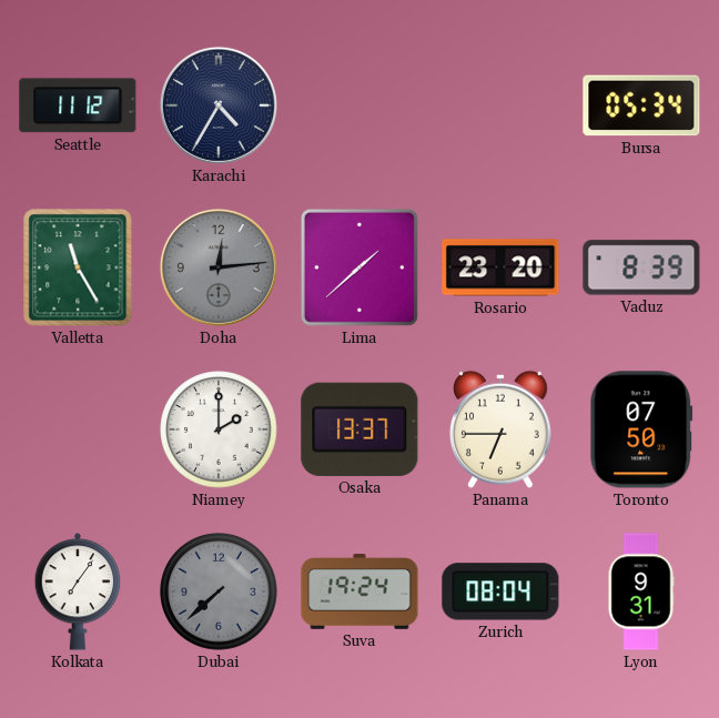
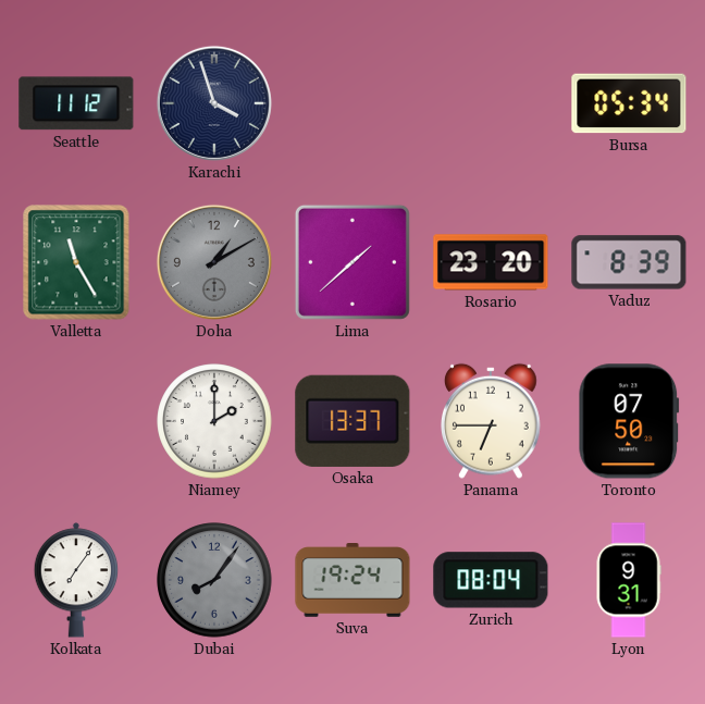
Karachi: 4:35 -> 3:57 (214, 103)
Doha: 12:14 -> 1:10 (214, 262)
Dubai: 7:38 -> 8:06 (214, 580)
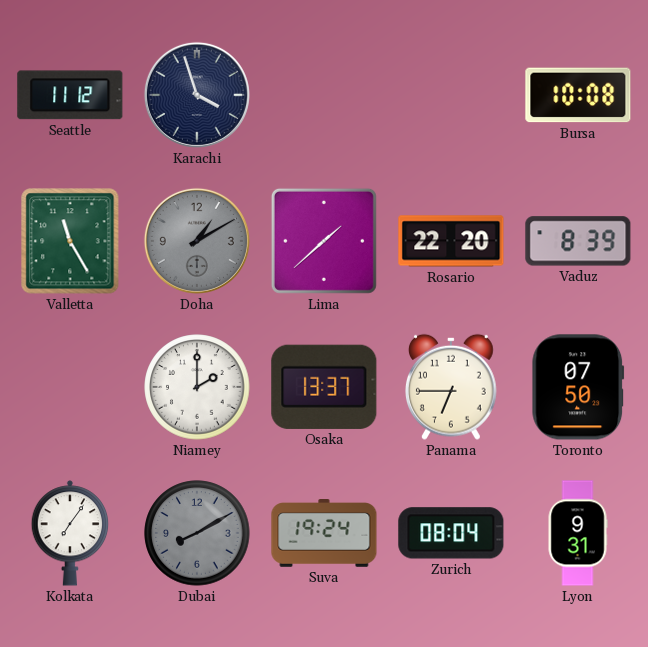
Bursa: 05:34 -> 10:08 (578, 95)
Rosario: 23:20 -> 22:20 (451, 241)
Dubai: 8:06 -> 8:10 (197, 533)
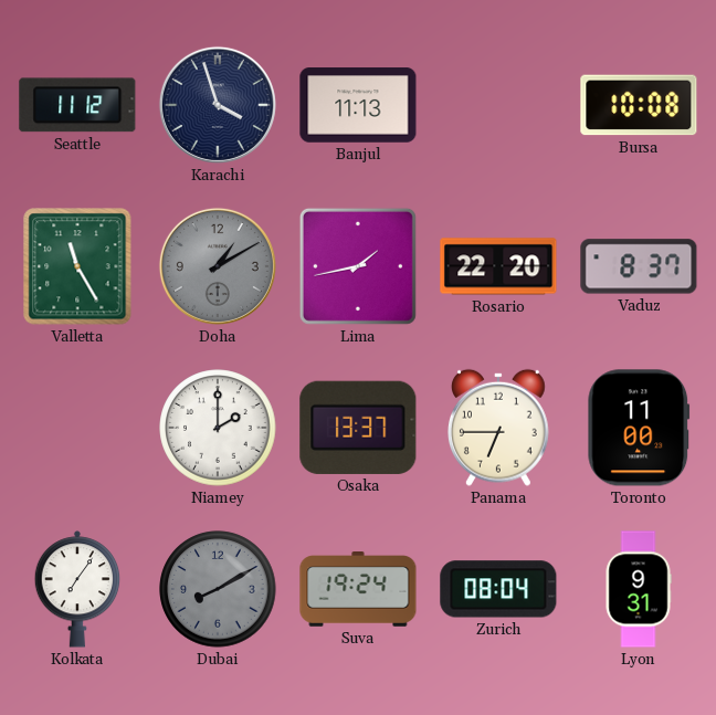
Banjul: none -> 11:13 (358, 105)
Lima: 1:38 -> 1:43 (358, 266)
Vaduz: 8:39 -> 8:37 (639, 266)
Toronto: 07:50 -> 11:00 (639, 428)
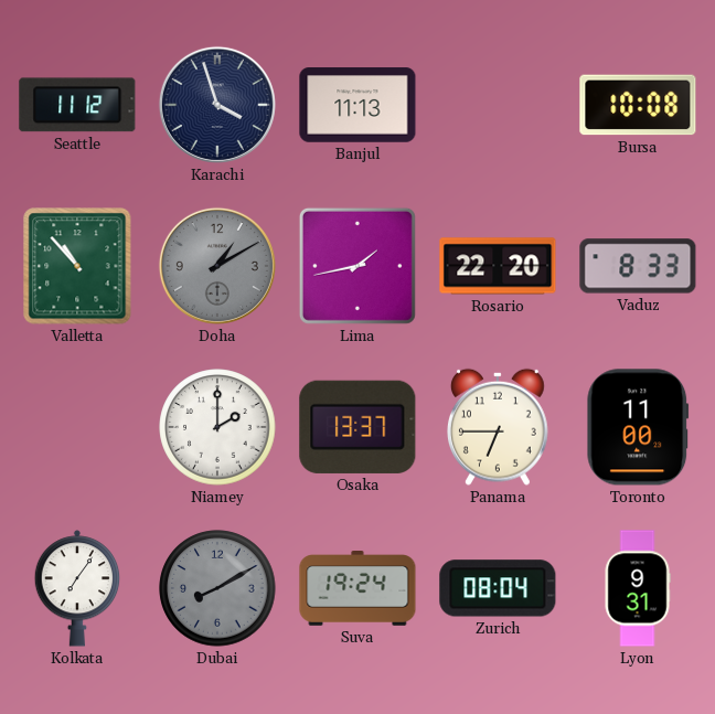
Valletta: 11:25 -> 10:53 (77, 266)
Vaduz: 8:37 -> 8:33 (638, 266)
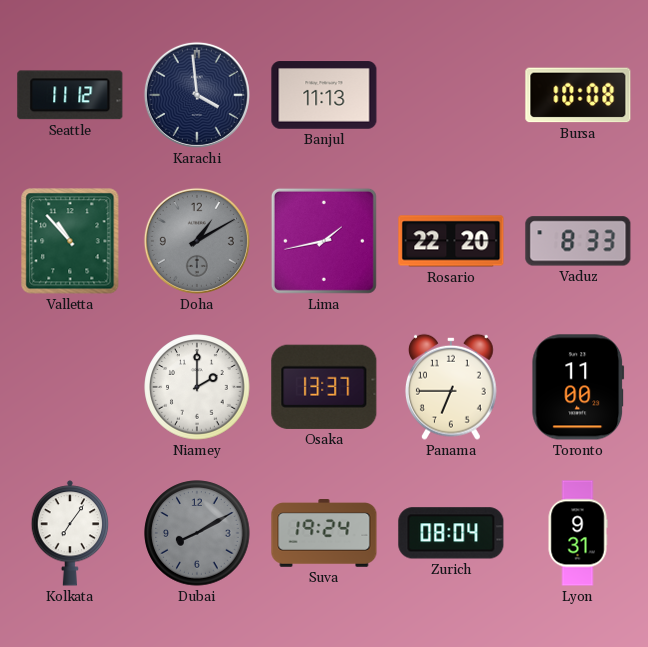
Karachi: 3:57 -> 3:59 (197, 95)
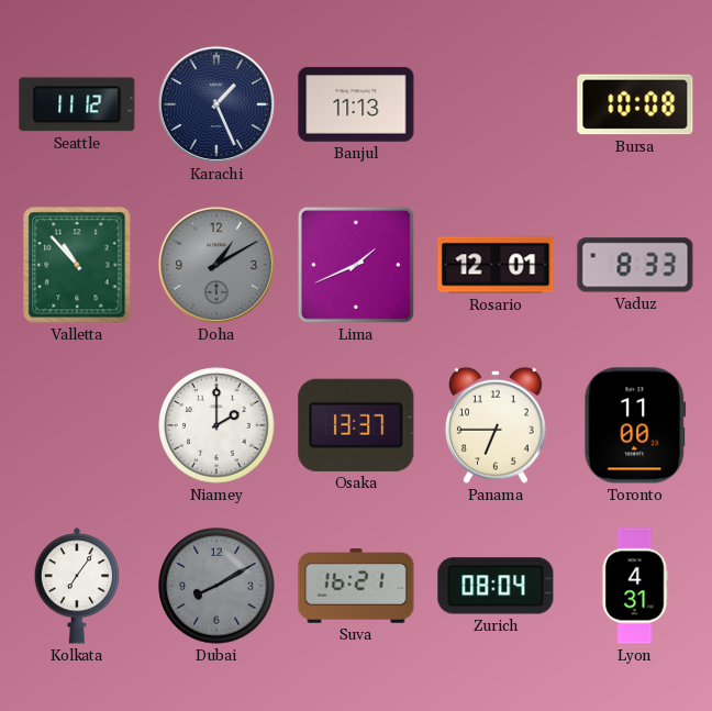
Karachi: 3:59 -> 1:26 (216, 104)
Lima: 1:43 -> 1:41 (356, 265)
Rosario: 22:20 -> 12:01 (496, 265)
Suva: 19:24 -> 16:21 (356, 587)
Lyon: 9:31 -> 4:31 (635, 586)
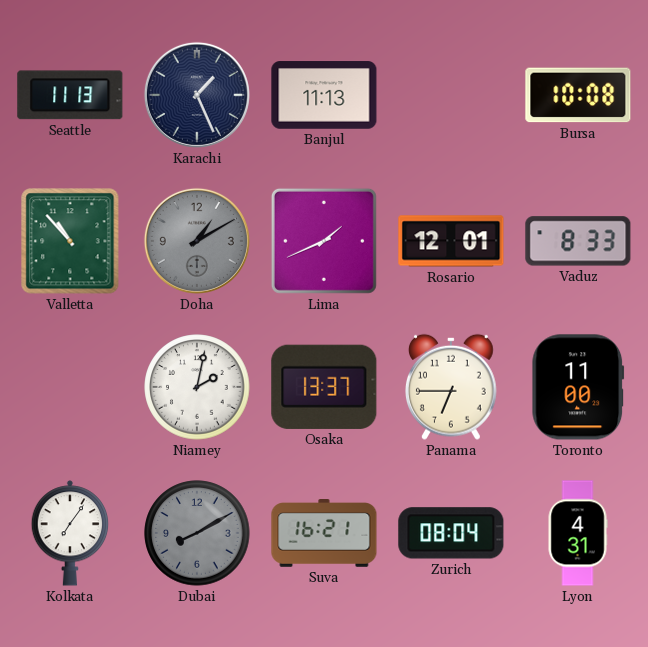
Seattle: 11:12 -> 11:13 (70, 95)
Niamey: 2:00 -> 2:02 (197, 387)
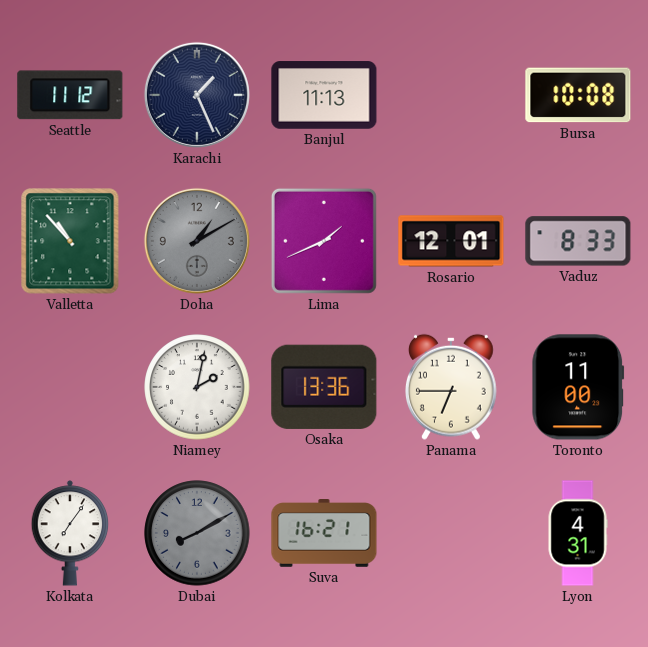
Seattle: 11:13 -> 11:12 (70, 95)
Osaka: 13:37 -> 13:36 (324, 387)
Zurich: 08:04 -> none (451, 533)
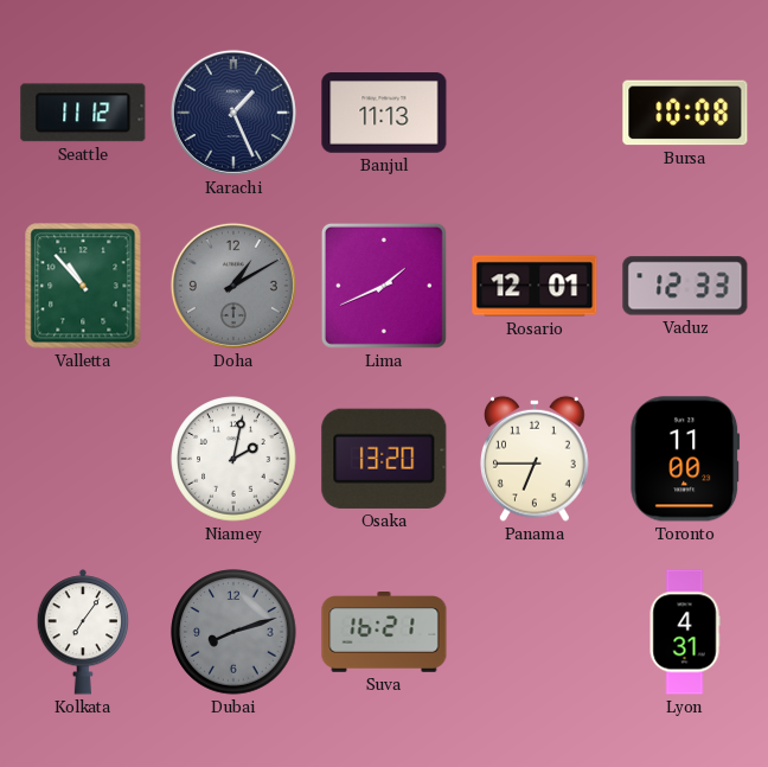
Vaduz: 8:33 -> 12:33 (685, 286)
Osaka: 13:36 -> 13:20 (384, 459)
Dubai: 8:10 -> 8:12 (233, 632)
